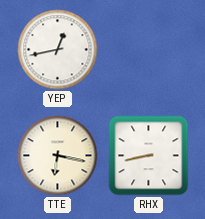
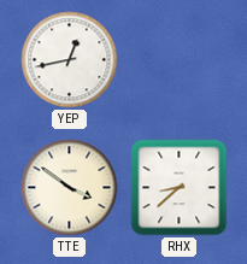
TTE: 6:17 -> 3:51 (70, 188)
RHX: 8:43 -> 8:38 (180, 188)
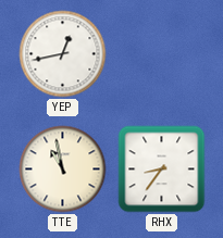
TTE: 3:51 -> 10:58 (63, 170)
RHX: 8:38 -> 8:36 (162, 170)
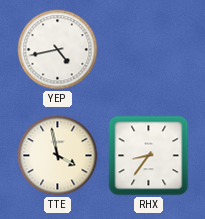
YEP: 12:43 -> 4:43 (58, 50)
TTE: 10:58 -> 3:58 (58, 156)
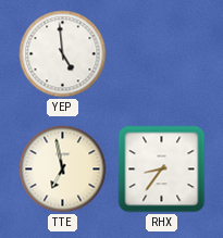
YEP: 4:43 -> 4:59 (63, 54)
TTE: 3:58 -> 6:58 (63, 170)
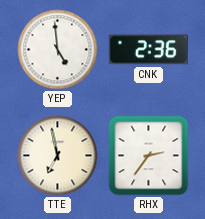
CNK: none -> 2:36 (148, 50)
RHX: 8:36 -> 2:36 (149, 156)
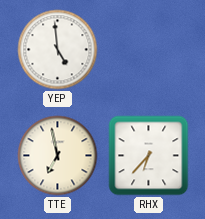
CNK: 2:36 -> none (148, 50)
RHX: 2:36 -> 6:37 (149, 156)
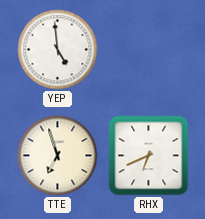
TTE: 6:58 -> 6:57 (58, 156)
RHX: 6:37 -> 6:41 (149, 156)
